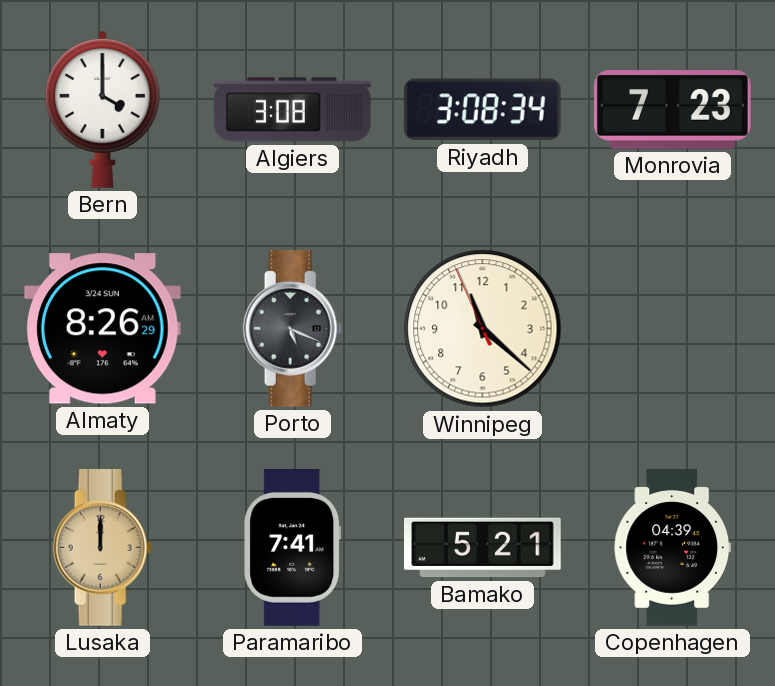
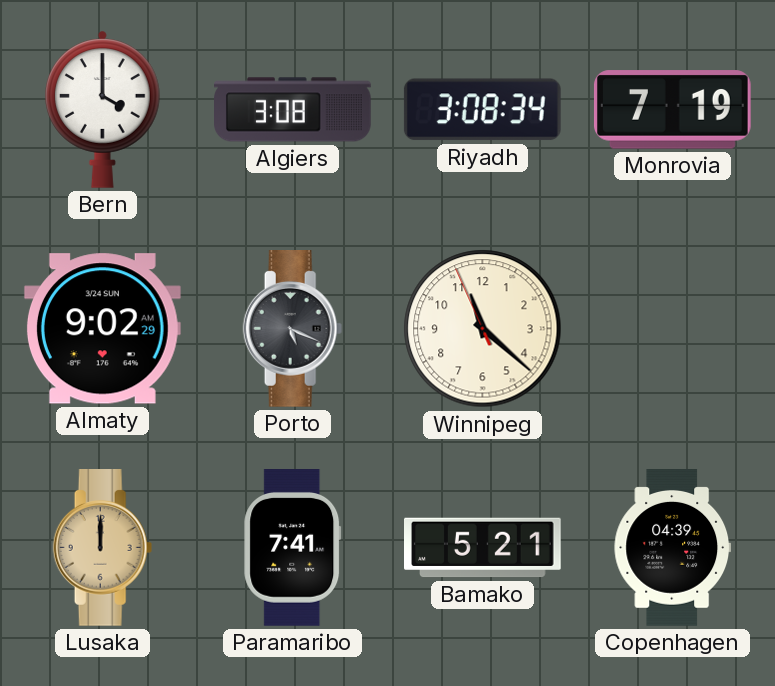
Monrovia: 7:23 -> 7:19 (672, 110)
Almaty: 8:26 -> 9:02 (102, 329)
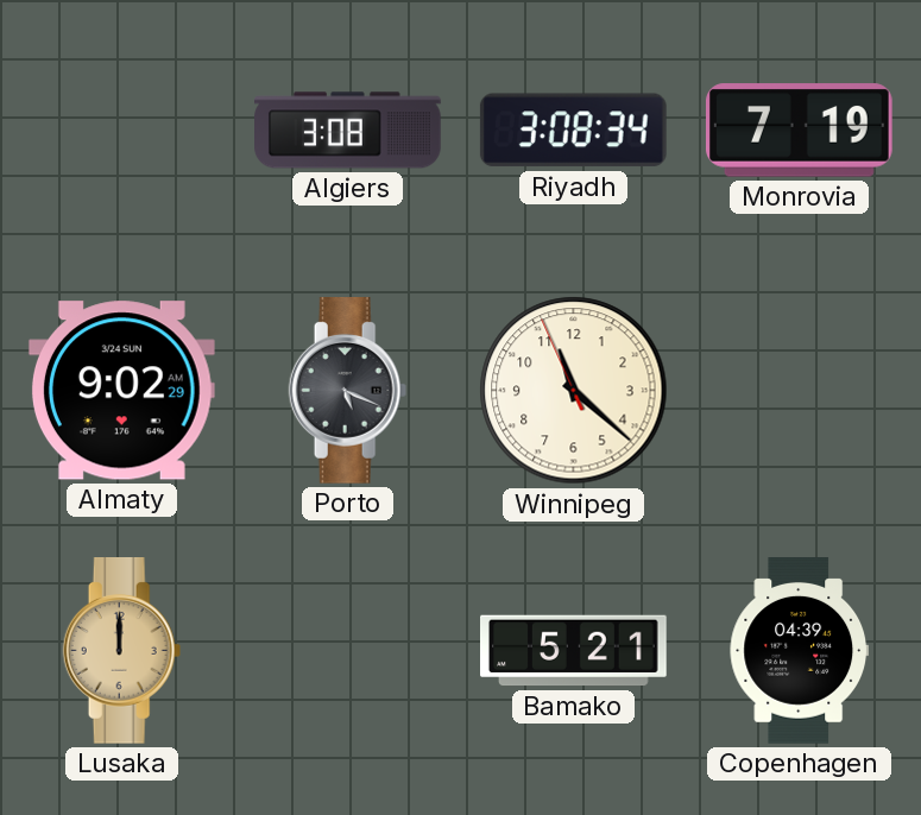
Bern: 4:00 -> none (103, 109)
Paramaribo: 7:41 -> none (293, 548)
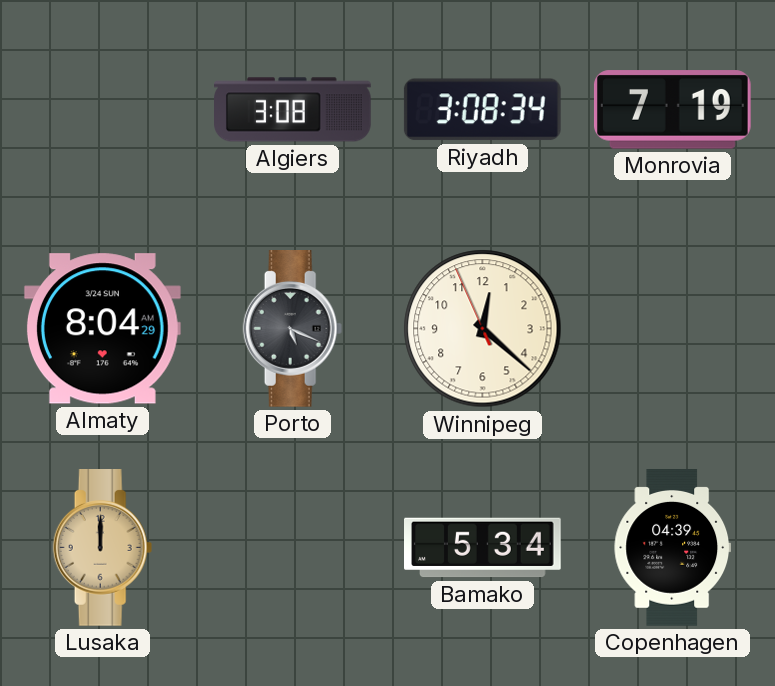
Almaty: 9:02 -> 8:04 (102, 329)
Winnipeg: 11:21 -> 12:21 (483, 329)
Bamako: 5:21 -> 5:34 (483, 548)
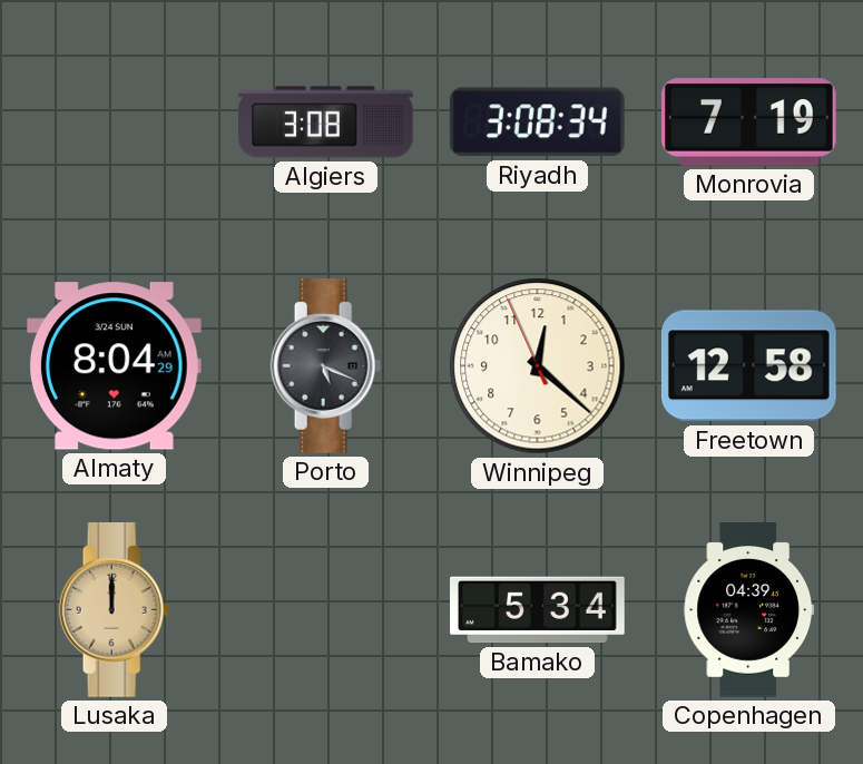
Freetown: none -> 12:58 (748, 366)
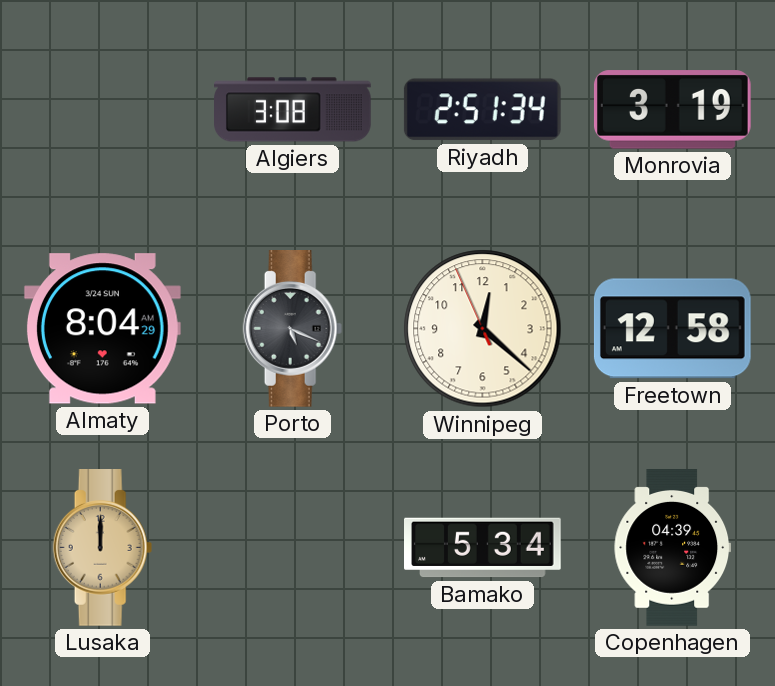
Riyadh: 3:08 -> 2:51 (482, 110)
Monrovia: 7:19 -> 3:19 (672, 110)
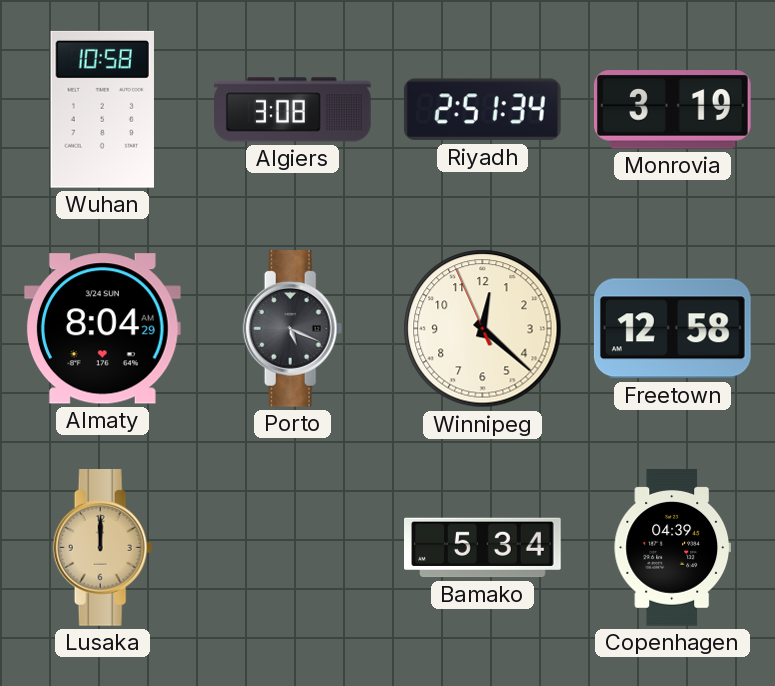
Wuhan: none -> 10:58 (102, 109)
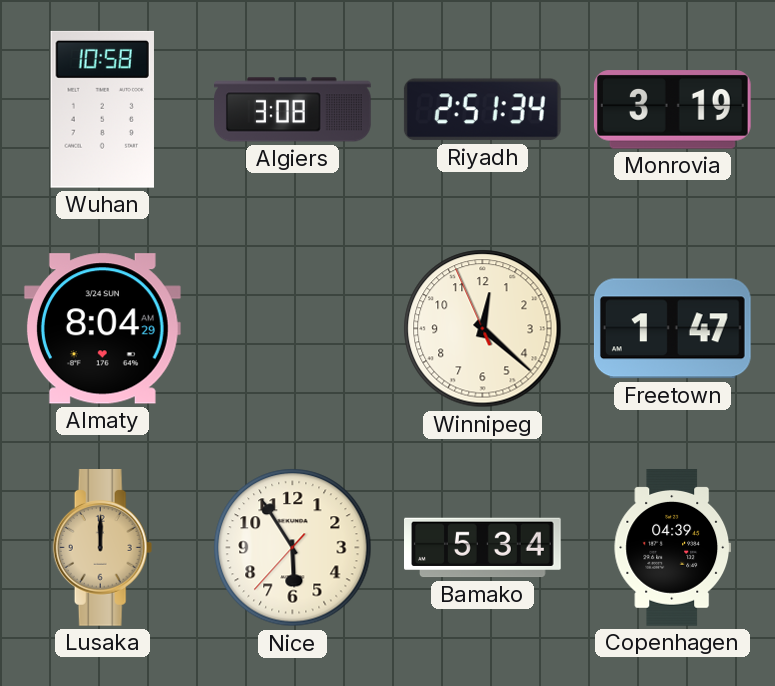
Porto: 5:19 -> none (293, 329)
Freetown: 12:58 -> 1:47 (672, 329)
Nice: none -> 5:54 (293, 548)
